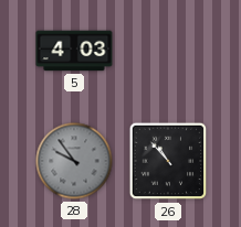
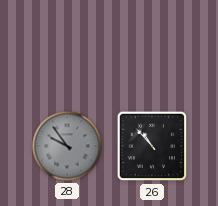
5: 4:03 -> none (74, 51)
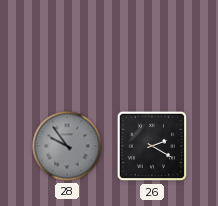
26: 10:53 -> 2:20 (152, 146)
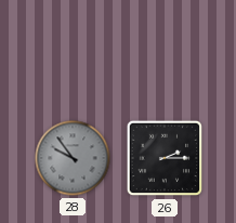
26: 2:20 -> 2:15 (165, 158)
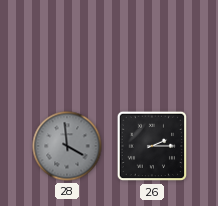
28: 9:54 -> 3:59 (67, 146)
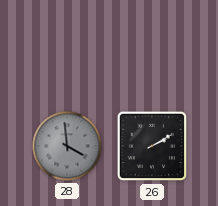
26: 2:15 -> 2:10 (152, 146)
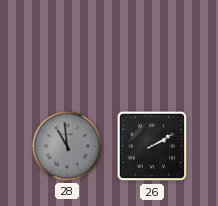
28: 3:59 -> 10:59 (67, 146)
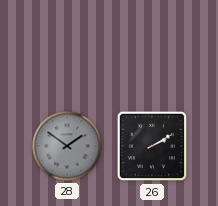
28: 10:59 -> 1:51 (67, 146)
